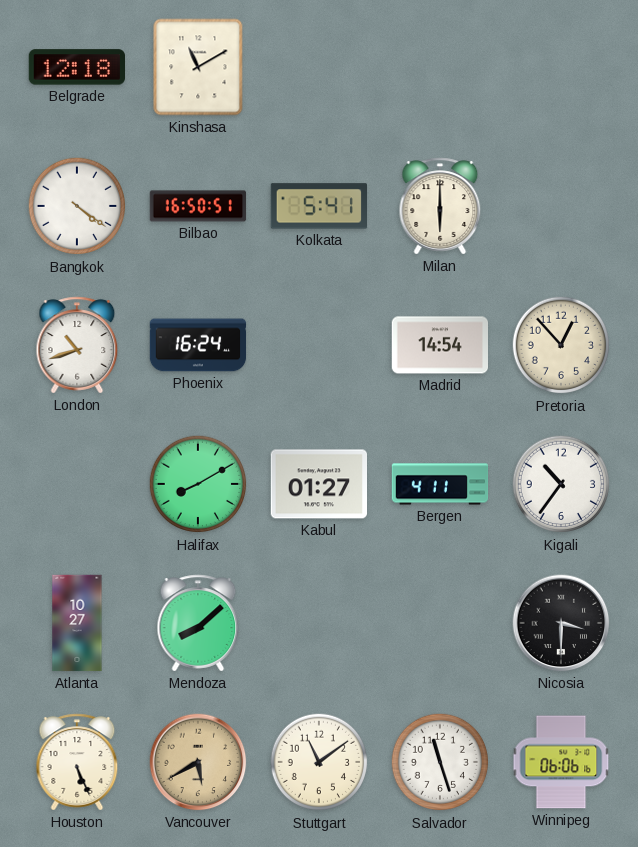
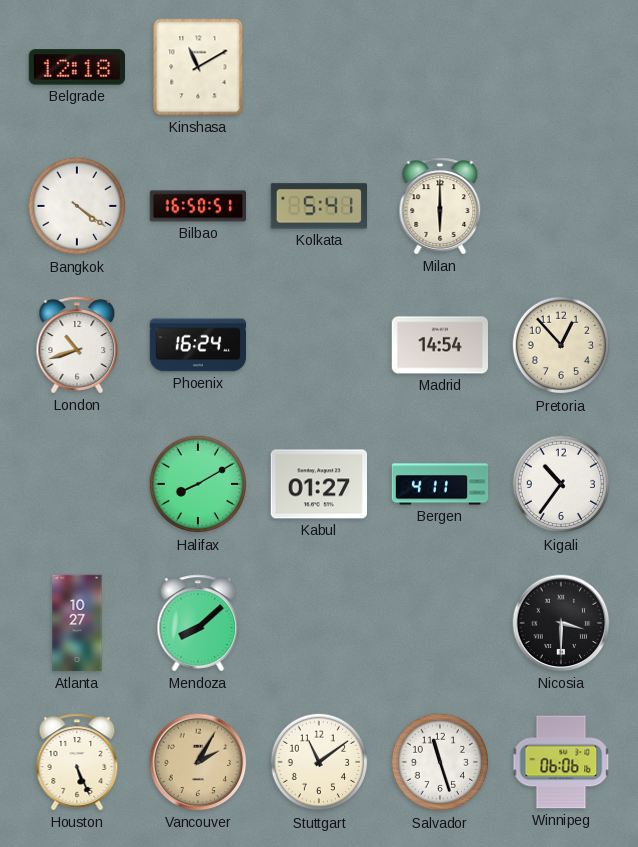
Vancouver: 5:40 -> 2:05 (198, 762)
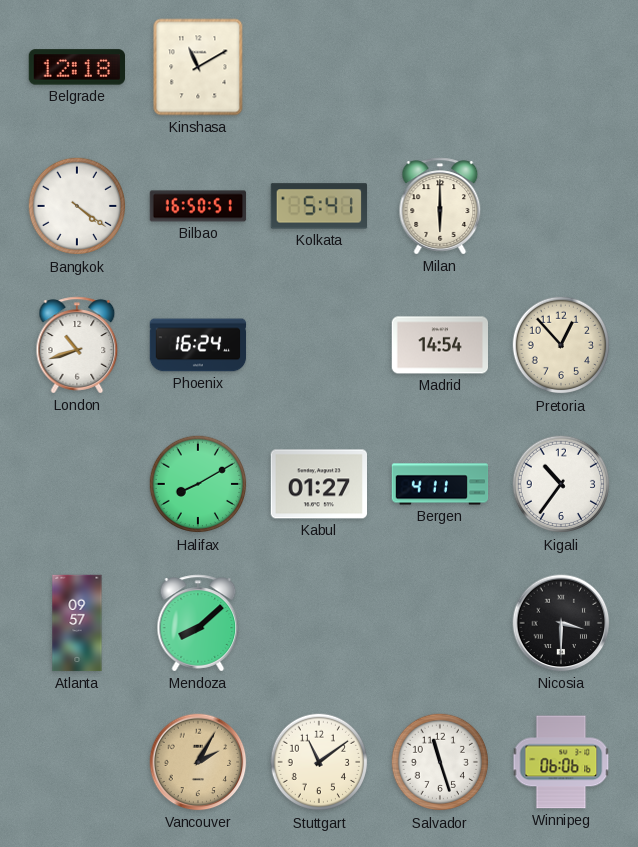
Atlanta: 10:27 -> 09:57 (77, 623)
Houston: 5:26 -> none (77, 762)
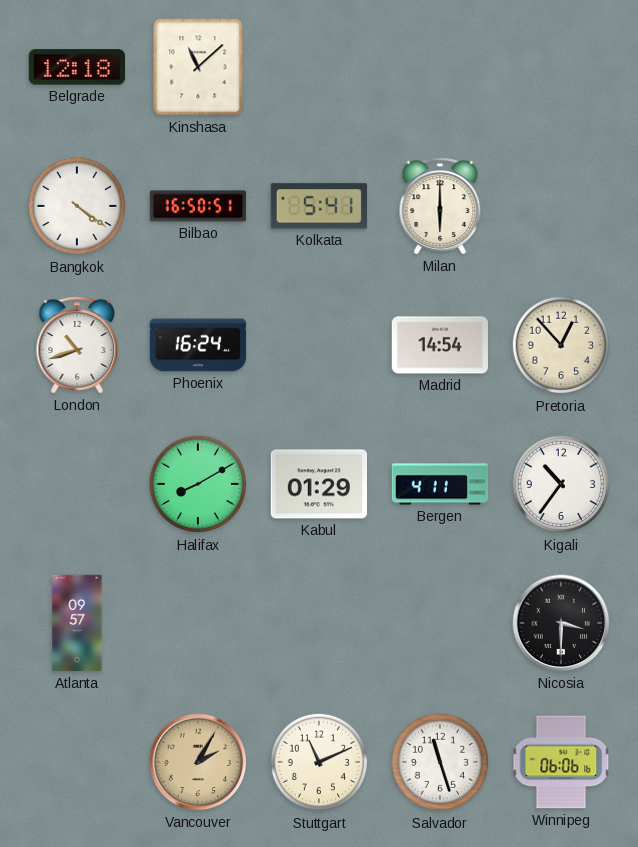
Kinshasa: 11:10 -> 11:08 (198, 67)
Kabul: 01:27 -> 01:29 (319, 484)
Mendoza: 8:08 -> none (198, 623)
Stuttgart: 11:09 -> 11:11 (319, 762)
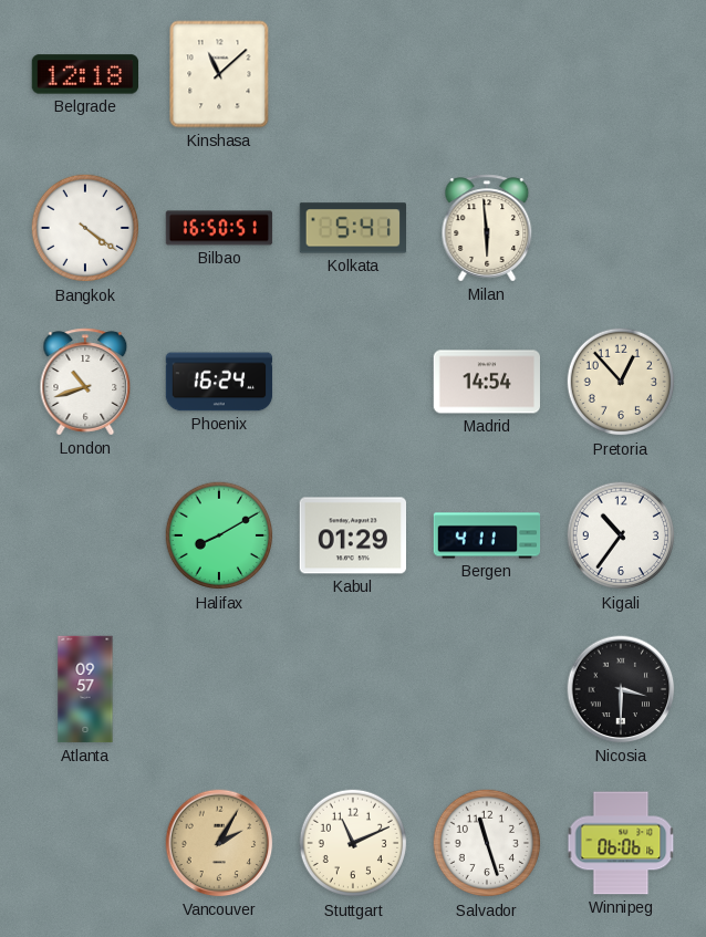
Milan: 6:00 -> 5:59 (487, 228)
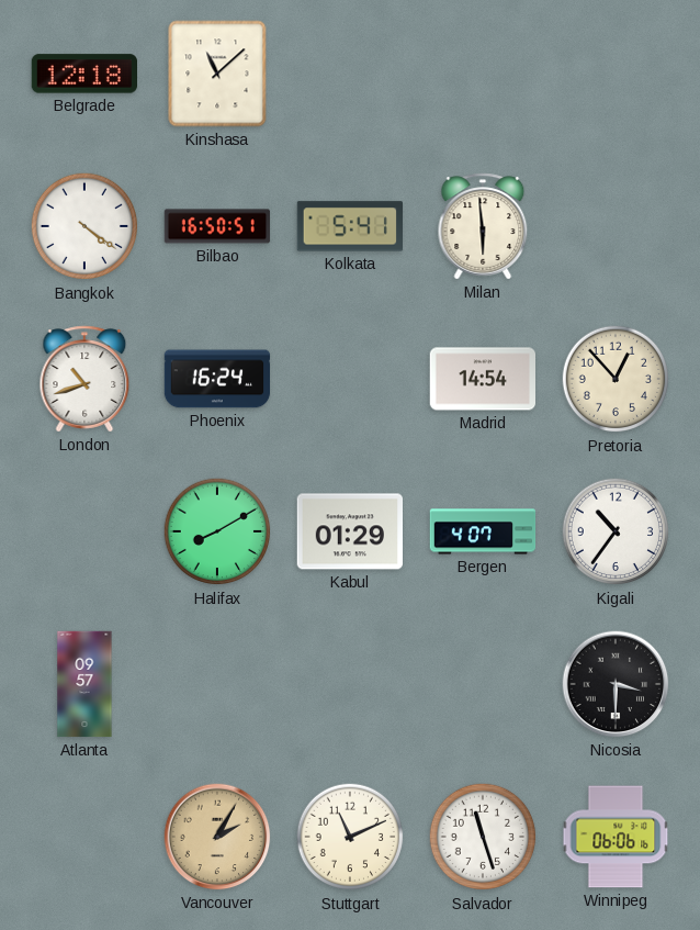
Bergen: 4:11 -> 4:07 (483, 531)
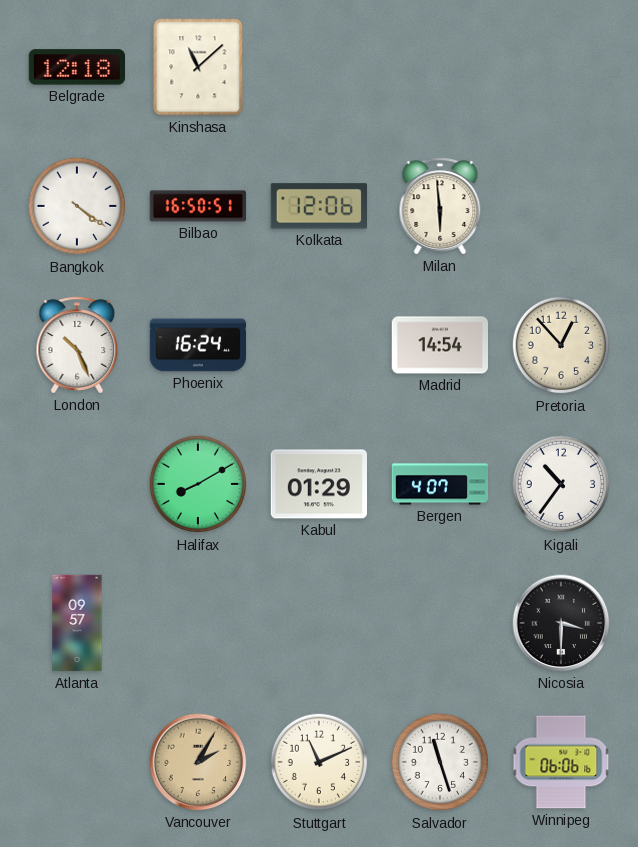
Kolkata: 5:41 -> 12:06 (318, 206)
London: 10:42 -> 10:26 (77, 345)
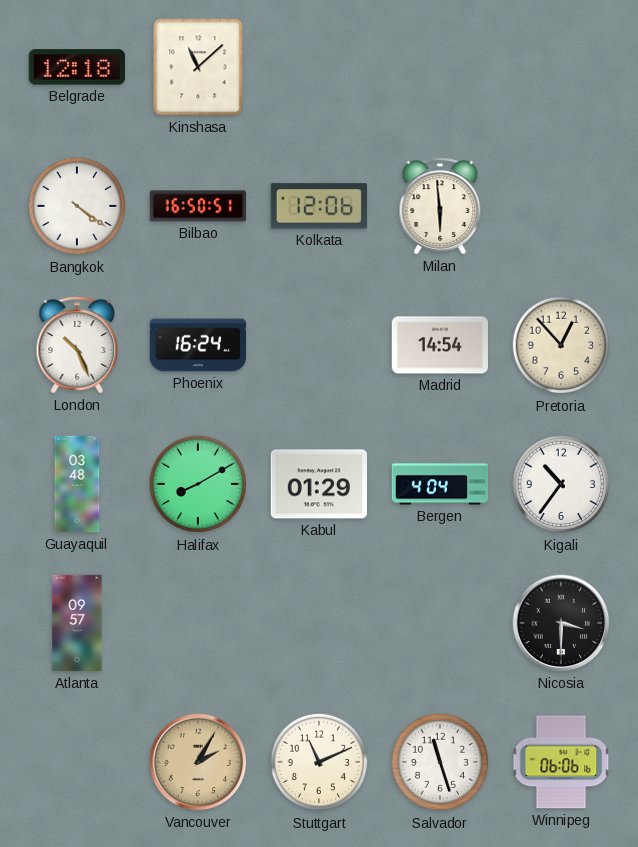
Guayaquil: none -> 03:48 (77, 484)
Bergen: 4:07 -> 4:04 (440, 484)
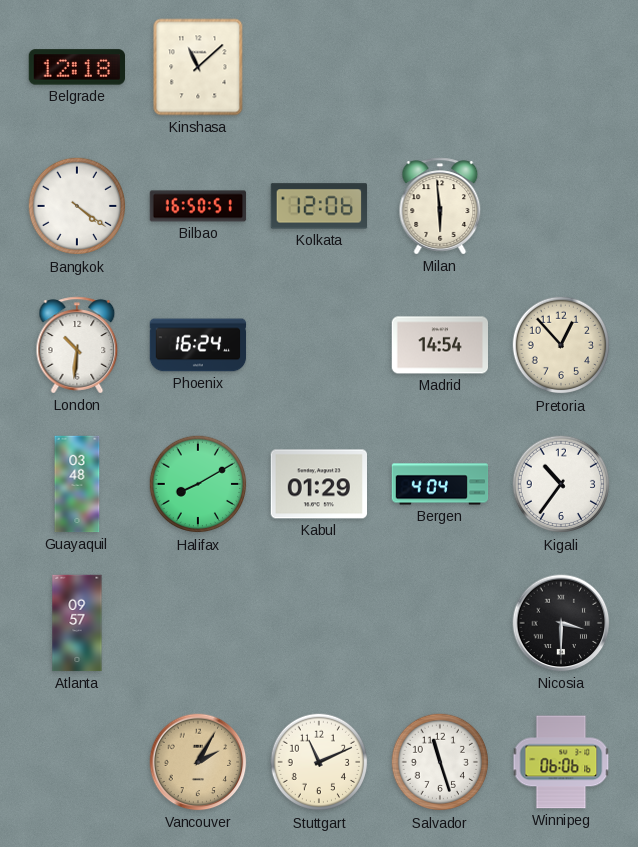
London: 10:26 -> 10:31 (77, 345)
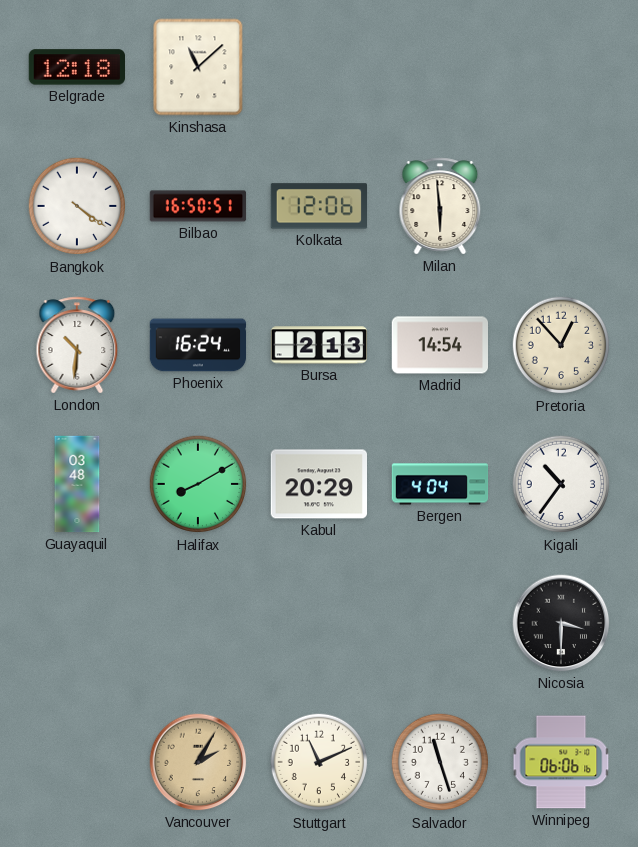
Bursa: none -> 2:13 (319, 345)
Kabul: 01:29 -> 20:29 (319, 484)
Atlanta: 09:57 -> none (77, 623)
